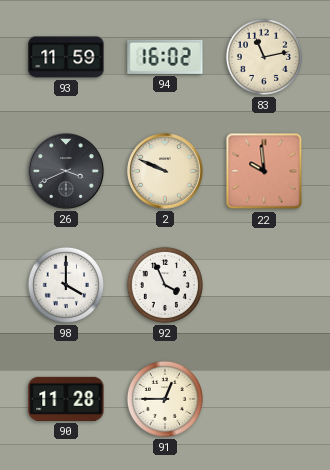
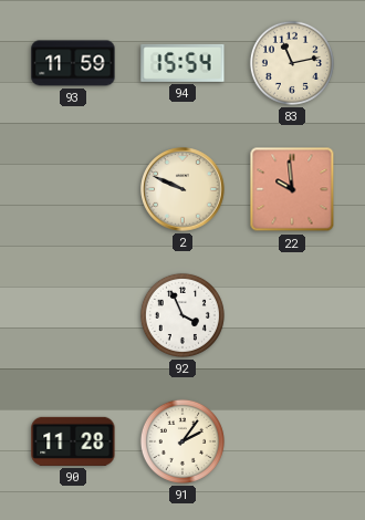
94: 16:02 -> 15:54 (182, 63)
26: 3:41 -> none (66, 171)
98: 4:00 -> none (66, 285)
91: 12:45 -> 2:06 (182, 441)
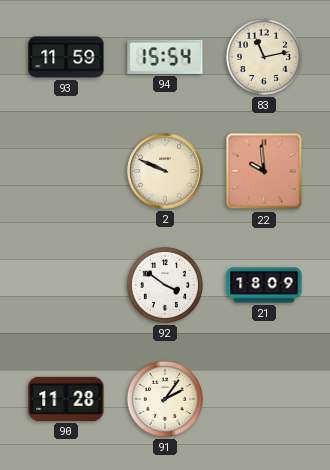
92: 3:56 -> 3:51 (165, 285)
21: none -> 18:09 (264, 285)
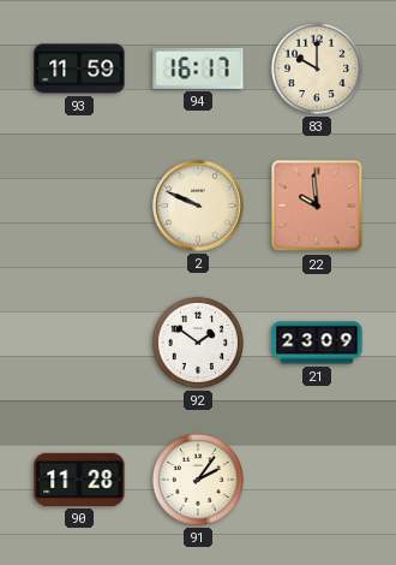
94: 15:54 -> 16:17 (198, 69)
83: 11:13 -> 10:00 (317, 69)
92: 3:51 -> 1:51 (198, 343)
21: 18:09 -> 23:09 (317, 343)
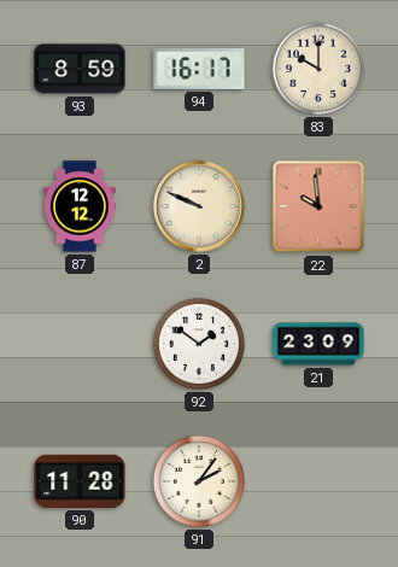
93: 11:59 -> 8:59 (80, 69)
87: none -> 12:12 (78, 206)
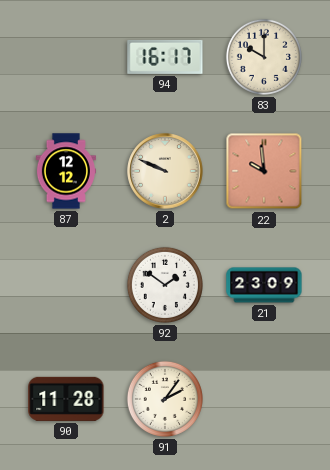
93: 8:59 -> none (80, 69)
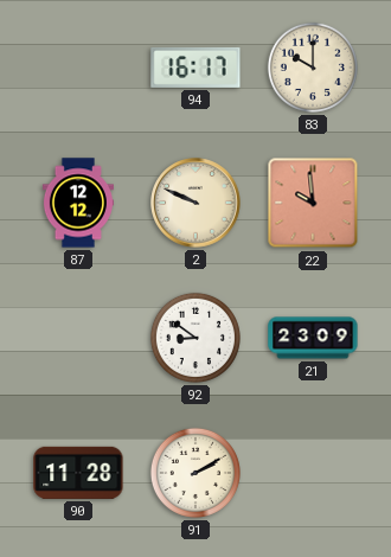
92: 1:51 -> 8:51 (195, 338)
91: 2:06 -> 2:10 (195, 473)
